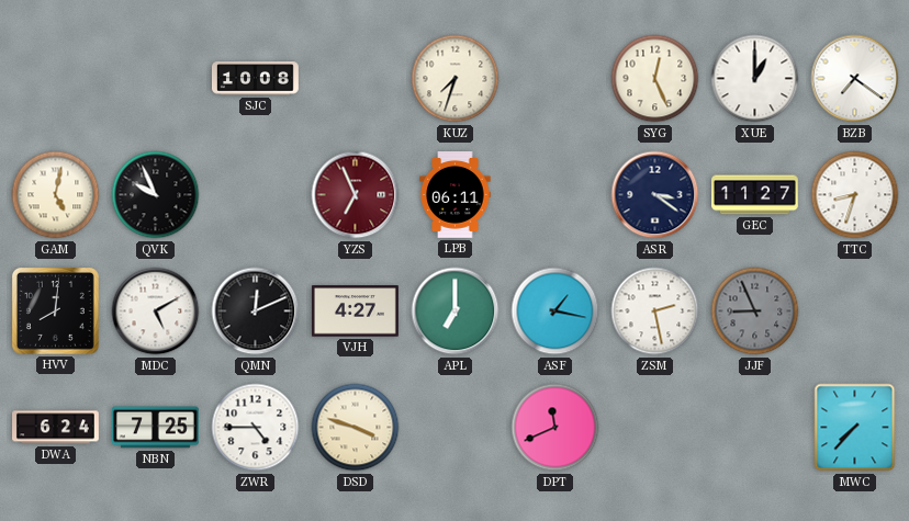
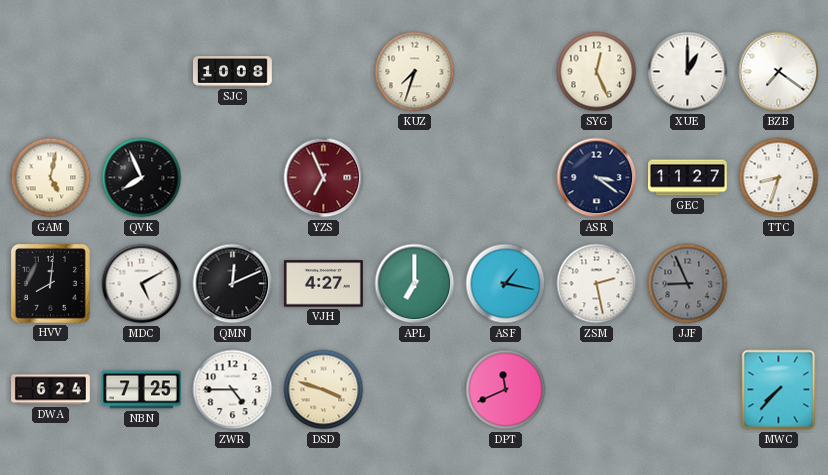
QVK: 9:56 -> 7:56 (142, 178)
LPB: 06:11 -> none (456, 195)
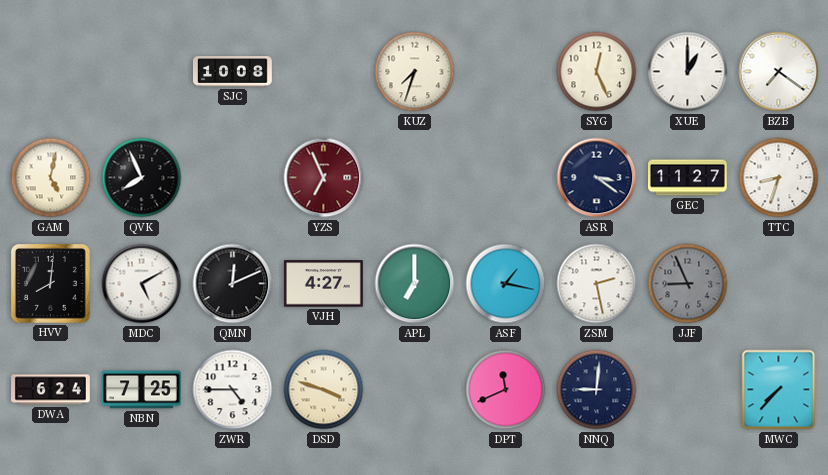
NNQ: none -> 9:01 (597, 390)
